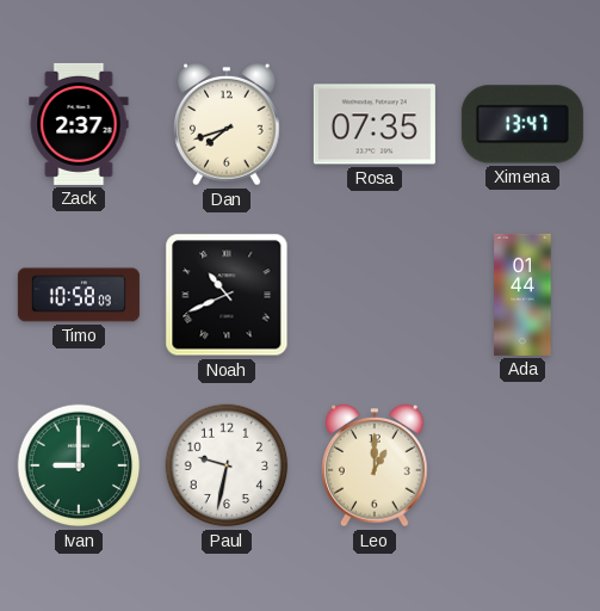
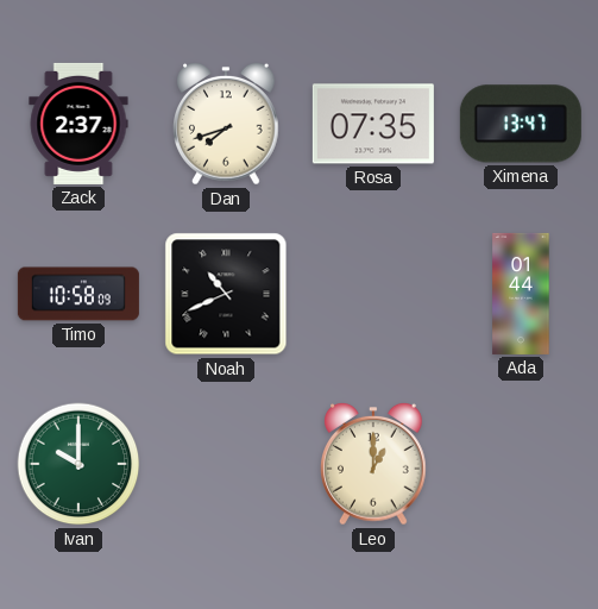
Ivan: 9:00 -> 10:00 (78, 464)
Paul: 9:32 -> none (227, 465)
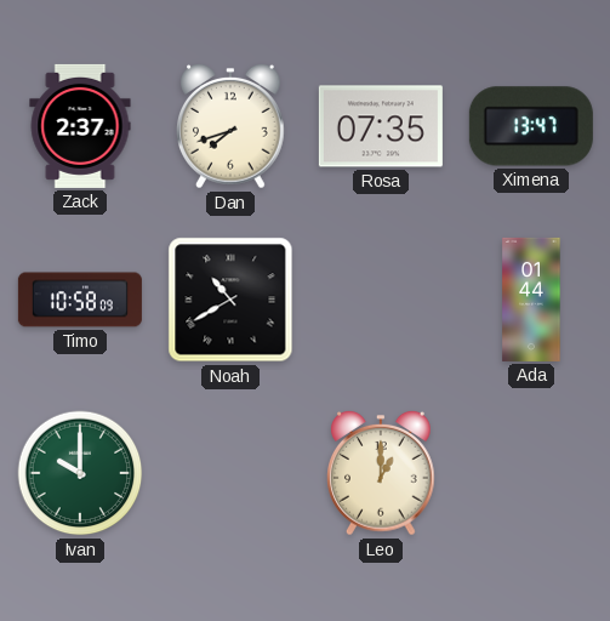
Noah: 10:41 -> 10:40 (230, 300)
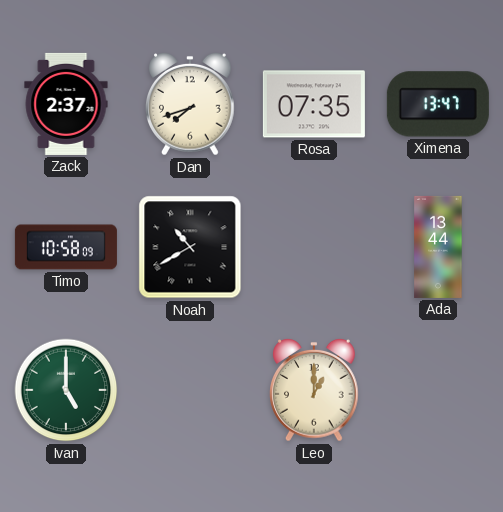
Ada: 01:44 -> 13:44 (438, 247)
Ivan: 10:00 -> 5:00 (66, 390)
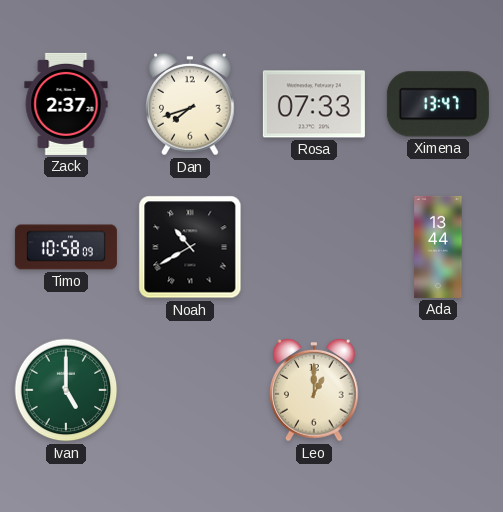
Rosa: 07:35 -> 07:33 (314, 104)
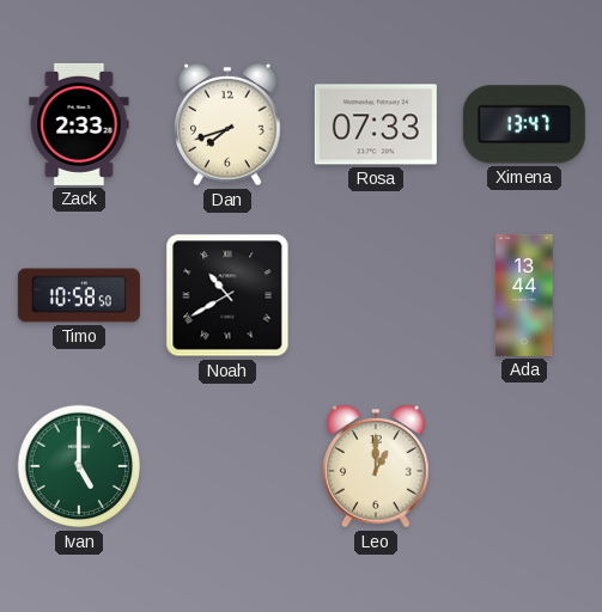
Zack: 2:37 -> 2:33 (79, 124)
Timo: 10:58:09 -> 10:58:50 (79, 295)
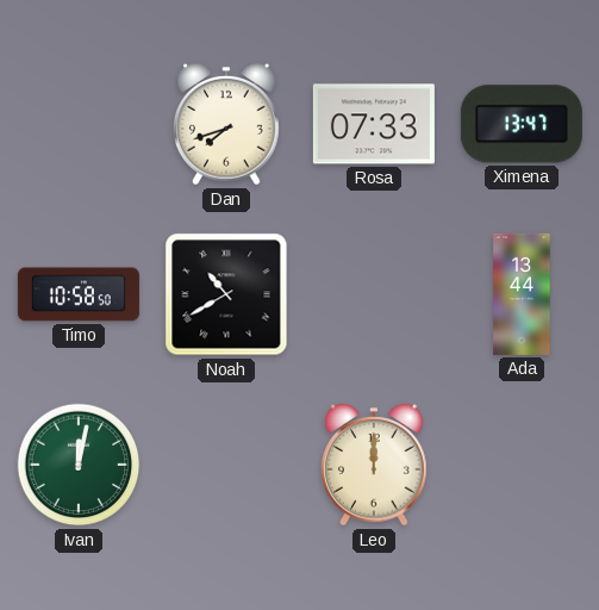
Zack: 2:33 -> none (79, 124)
Ivan: 5:00 -> 12:02 (79, 465)
Leo: 1:00 -> 12:00 (375, 465)
